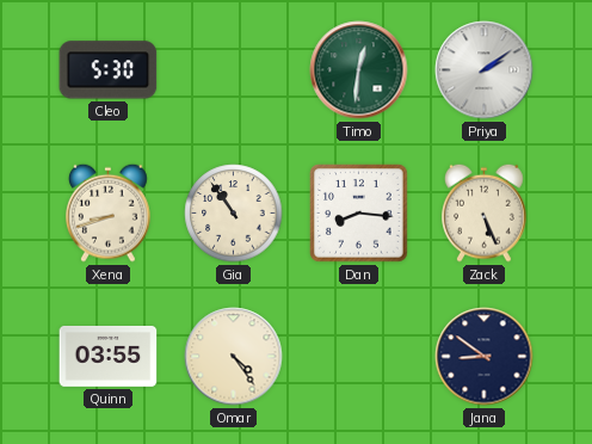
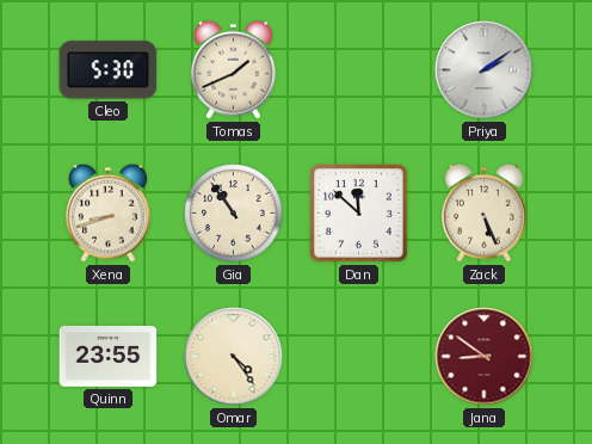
Tomas: none -> 1:41 (234, 69)
Timo: 12:31 -> none (359, 70)
Dan: 8:16 -> 11:52 (359, 214)
Quinn: 03:55 -> 23:55 (109, 356)
Jana dial: navy -> burgundy (485, 357)
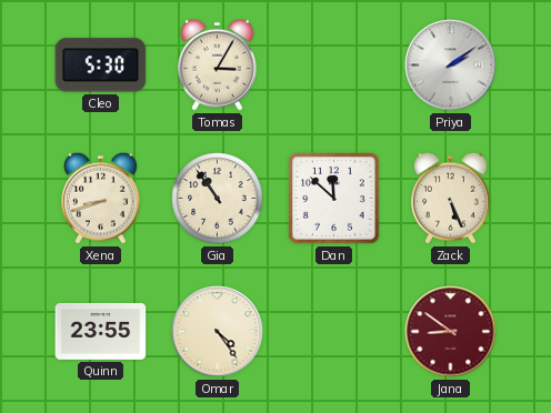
Tomas: 1:41 -> 3:05 (218, 64)
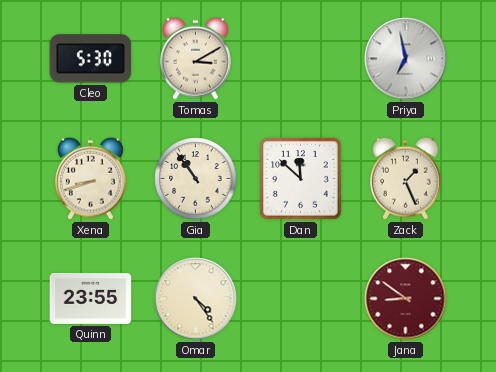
Tomas: 3:05 -> 3:10 (196, 58)
Priya: 2:09 -> 6:58 (406, 59)
Zack: 5:26 -> 1:26 (406, 178)
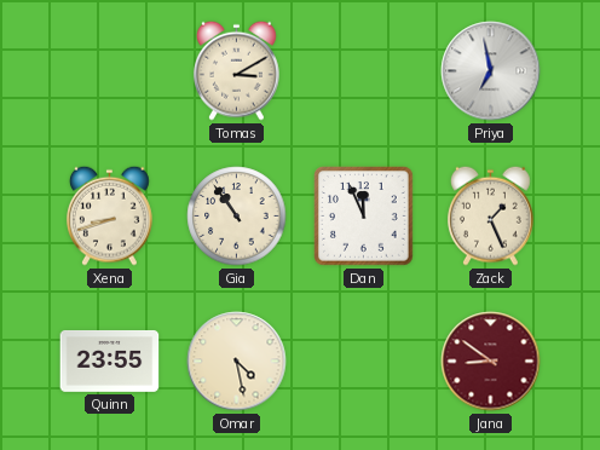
Cleo: 5:30 -> none (91, 59)
Dan: 11:52 -> 11:56 (364, 217)
Omar: 4:24 -> 4:28 (237, 362)
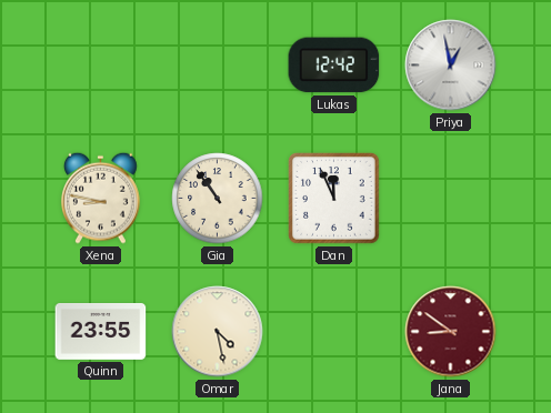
Tomas: 3:10 -> none (237, 70)
Lukas: none -> 12:42 (334, 66)
Priya: 6:58 -> 12:58 (451, 66)
Xena: 8:42 -> 8:47 (101, 198)
Zack: 1:26 -> none (491, 215)
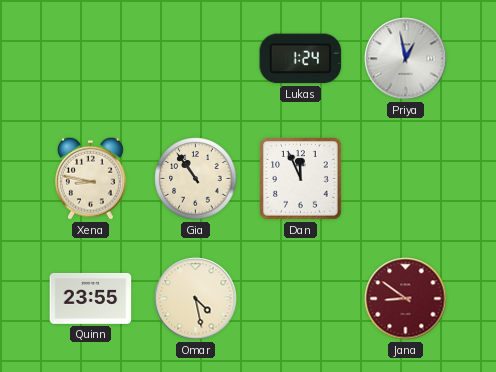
Lukas: 12:42 -> 1:24 (301, 59)
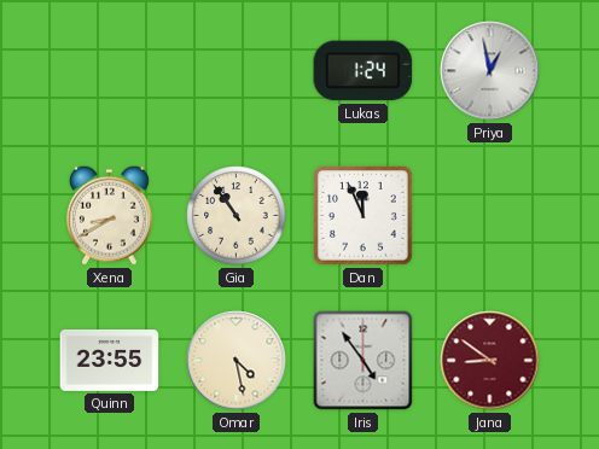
Xena: 8:47 -> 8:40 (110, 215)
Iris: none -> 4:54 (364, 361)
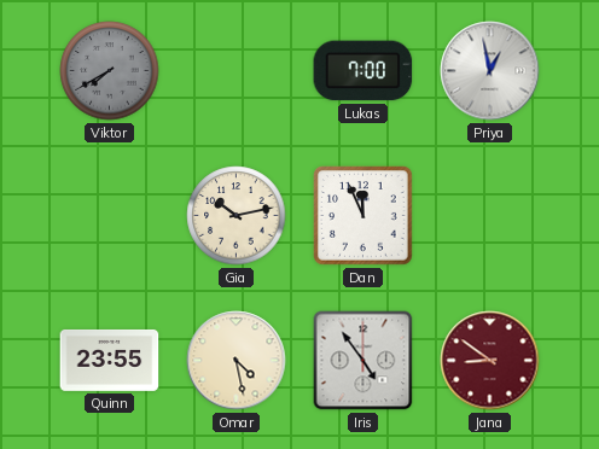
Viktor: none -> 7:40 (110, 71)
Lukas: 1:24 -> 7:00 (364, 71)
Xena: 8:40 -> none (110, 215)
Gia: 10:54 -> 10:13 (237, 216)
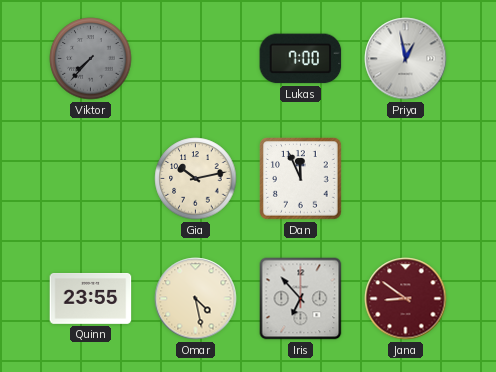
Viktor: 7:40 -> 7:37 (91, 59)
Iris: 4:54 -> 6:53 (301, 299)
